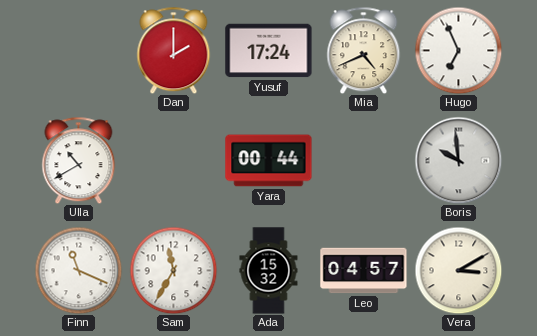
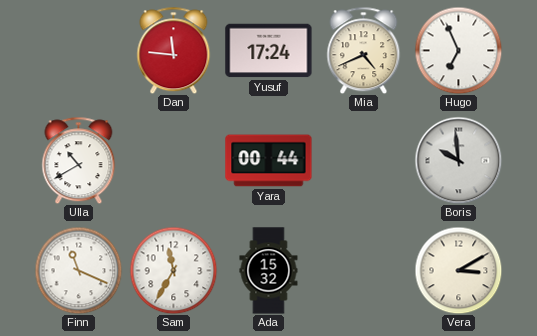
Dan: 2:00 -> 11:46 (174, 50)
Leo: 04:57 -> none (364, 271)
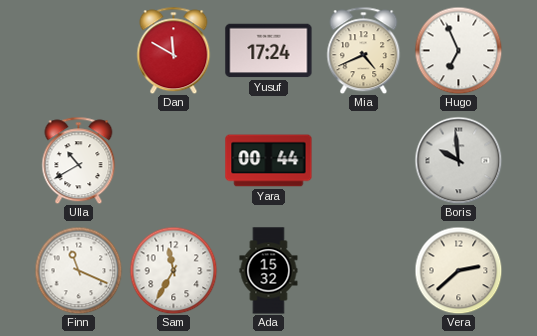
Dan: 11:46 -> 11:50 (174, 50)
Vera: 3:10 -> 2:38 (458, 270)
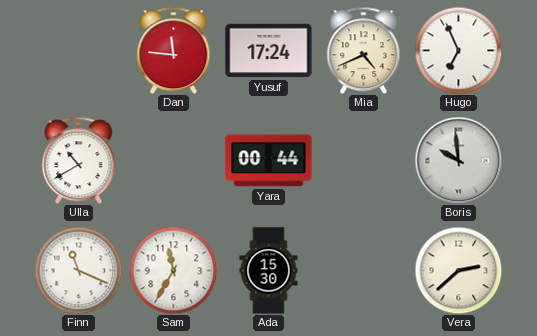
Dan: 11:50 -> 11:46 (174, 50)
Ada: 15:32 -> 15:30 (269, 271)
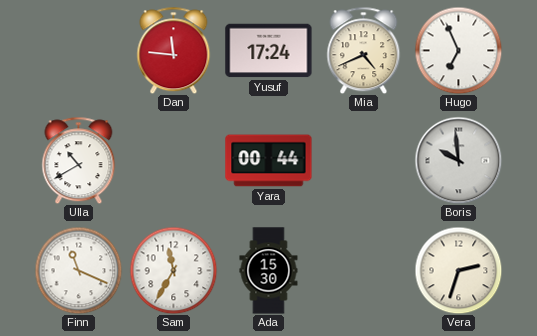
Vera: 2:38 -> 2:33 (458, 270)
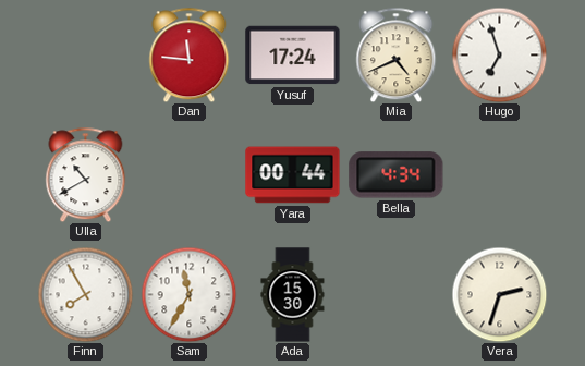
Hugo: 6:56 -> 6:57 (499, 54)
Bella: none -> 4:34 (397, 175)
Boris: 9:59 -> none (458, 160)
Finn: 11:19 -> 7:55 (85, 294)
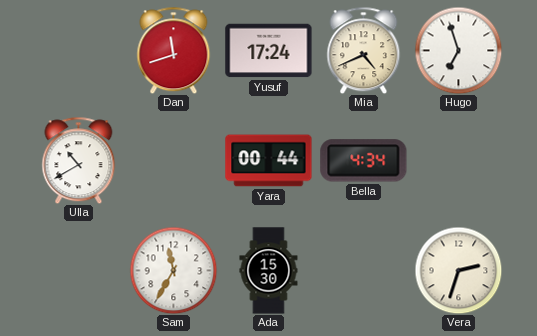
Dan: 11:46 -> 11:42 (174, 50)
Finn: 7:55 -> none (85, 294)
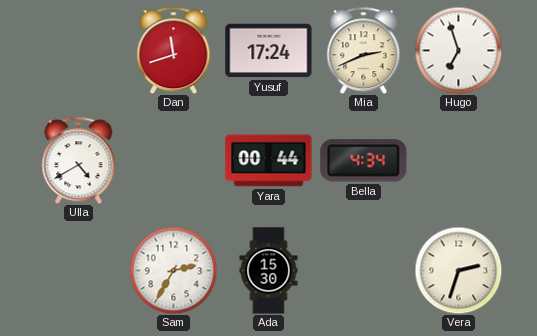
Mia: 4:41 -> 2:41 (364, 50)
Ulla: 10:40 -> 4:40 (79, 160)
Sam: 11:35 -> 2:35 (173, 270)
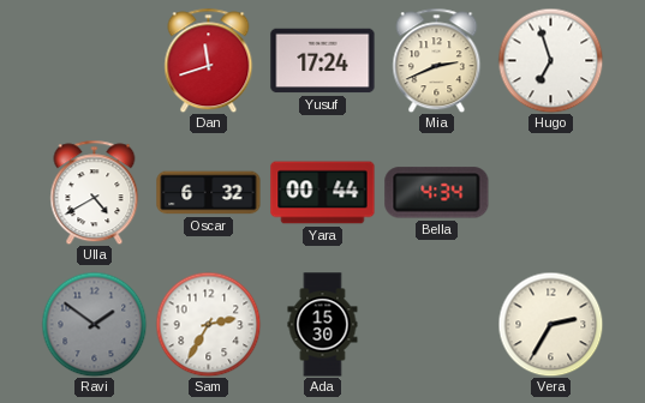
Oscar: none -> 6:32 (209, 193)
Ravi: none -> 1:51 (94, 324)
Vera: 2:33 -> 2:35 (550, 324)
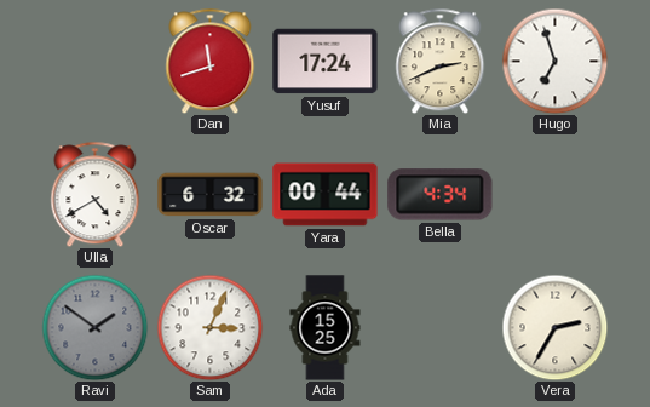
Sam: 2:35 -> 3:04 (209, 327)
Ada: 15:30 -> 15:25 (326, 328)
